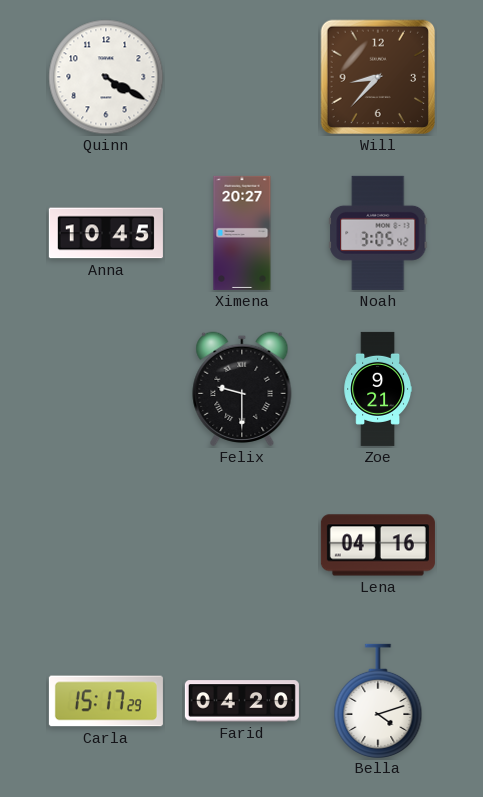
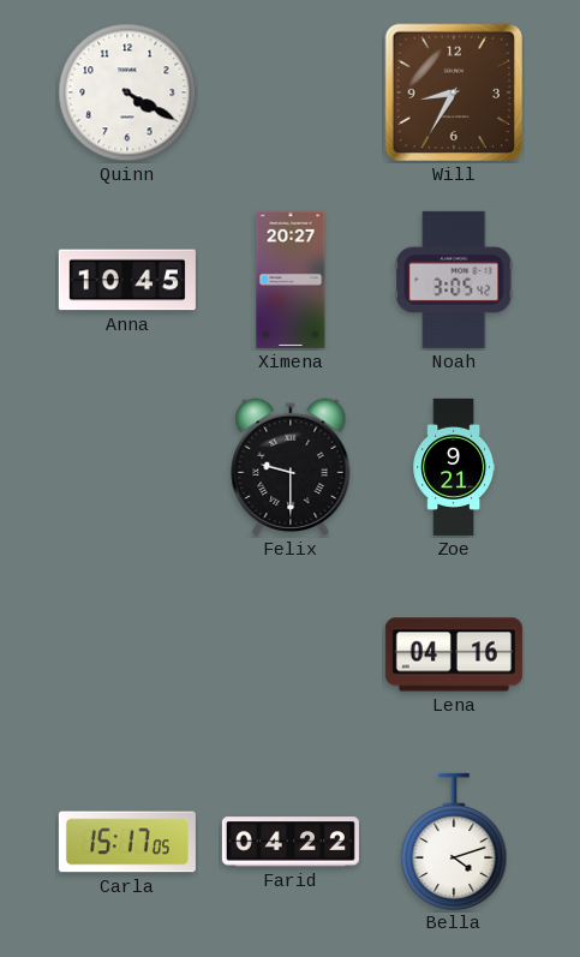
Will: 8:37 -> 8:35 (454, 92)
Carla: 15:17:29 -> 15:17:05 (127, 842)
Farid: 04:20 -> 04:22 (291, 842)
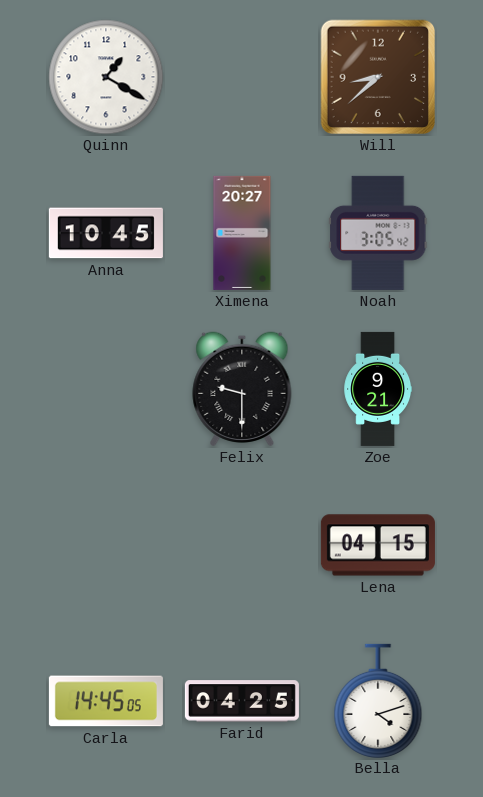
Quinn: 4:20 -> 1:20 (106, 77)
Will: 8:35 -> 8:38 (378, 77)
Lena: 04:16 -> 04:15 (378, 545)
Carla: 15:17 -> 14:45 (106, 701)
Farid: 04:22 -> 04:25 (242, 701)
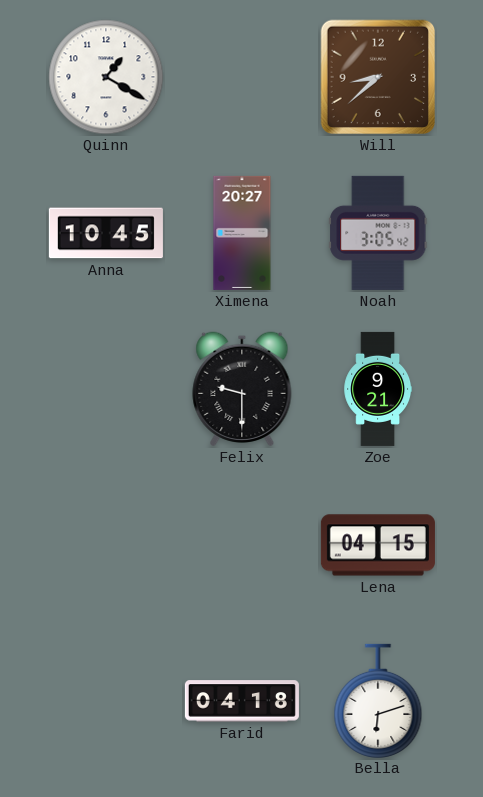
Carla: 14:45 -> none (106, 701)
Farid: 04:25 -> 04:18 (242, 701)
Bella: 4:12 -> 6:12 (378, 700)
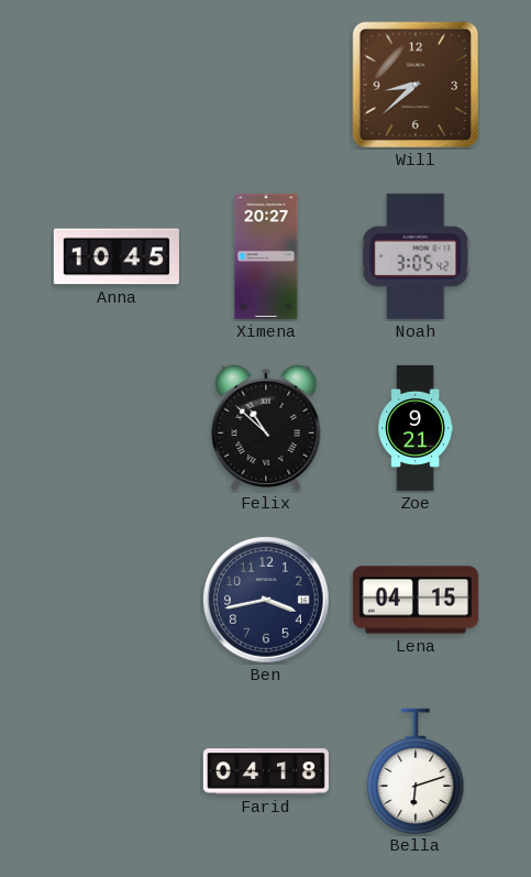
Quinn: 1:20 -> none (106, 77)
Felix: 9:30 -> 10:52 (266, 428)
Ben: none -> 3:43 (267, 601)
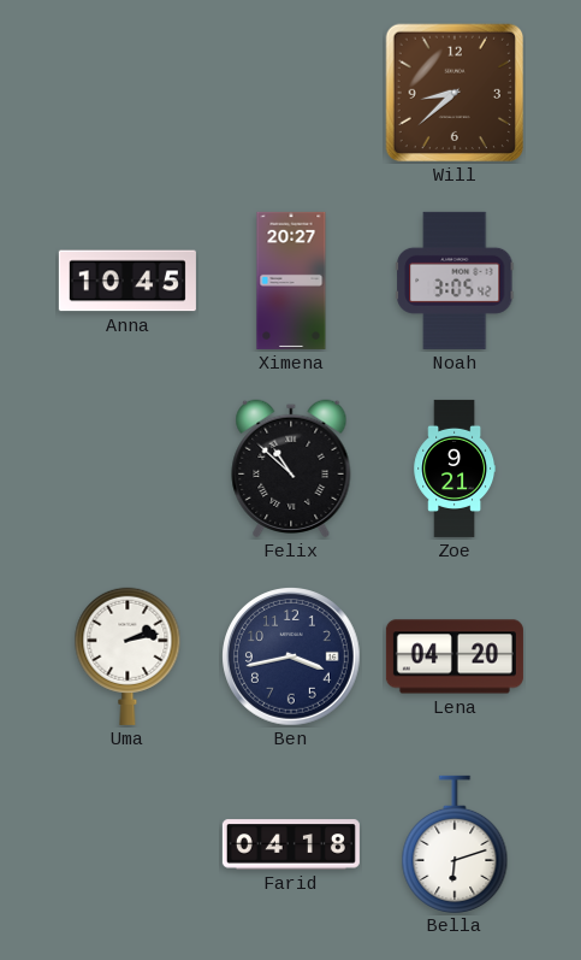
Uma: none -> 2:13 (128, 656)
Lena: 04:15 -> 04:20 (455, 656)
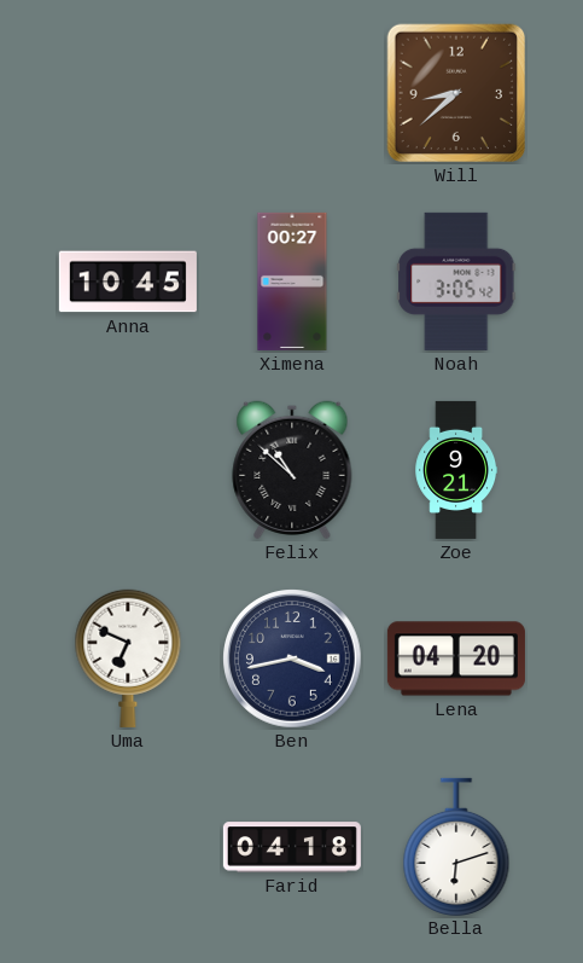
Ximena: 20:27 -> 00:27 (292, 282)
Uma: 2:13 -> 6:49 (128, 659)
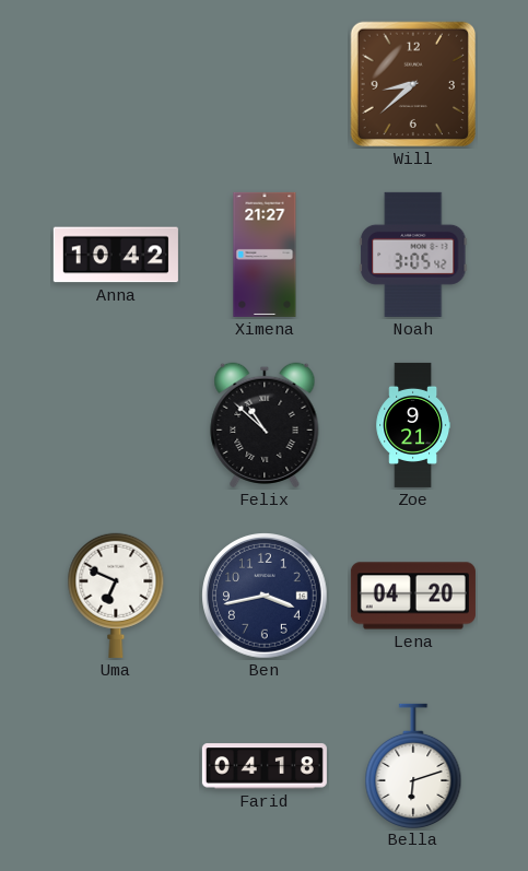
Anna: 10:45 -> 10:42 (116, 255)
Ximena: 00:27 -> 21:27 (265, 255)
